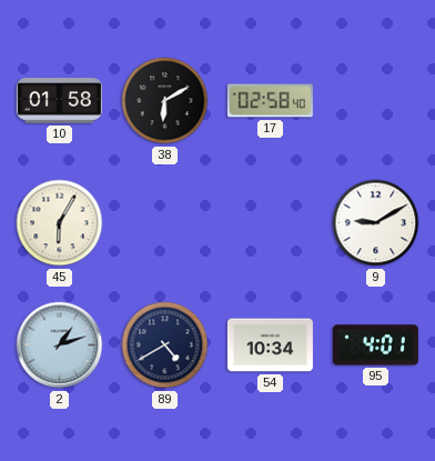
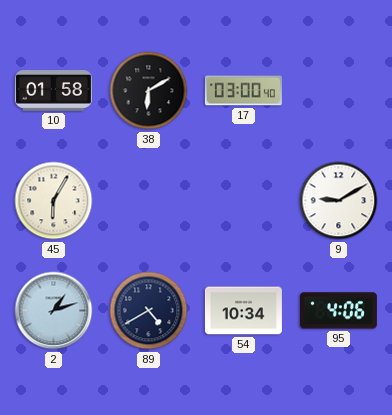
17: 02:58 -> 03:00 (243, 91)
95: 4:01 -> 4:06 (338, 311)
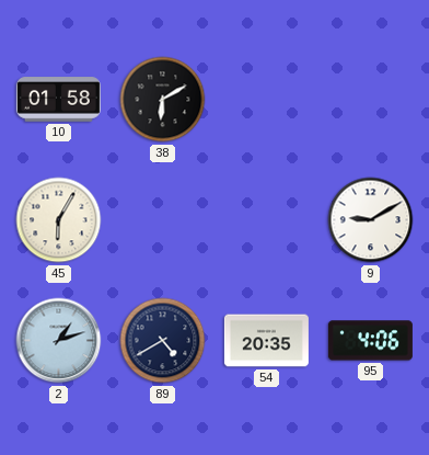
17: 03:00 -> none (243, 91)
54: 10:34 -> 20:35 (266, 341)
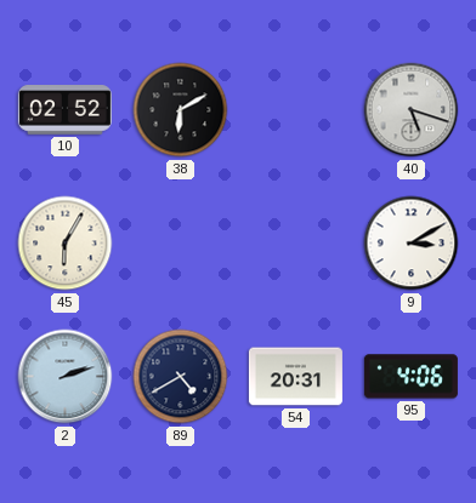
10: 01:58 -> 02:52 (64, 110)
40: none -> 5:18 (412, 110)
9: 9:10 -> 3:10 (412, 244)
2: 1:12 -> 2:12 (66, 377)
54: 20:35 -> 20:31 (295, 377)
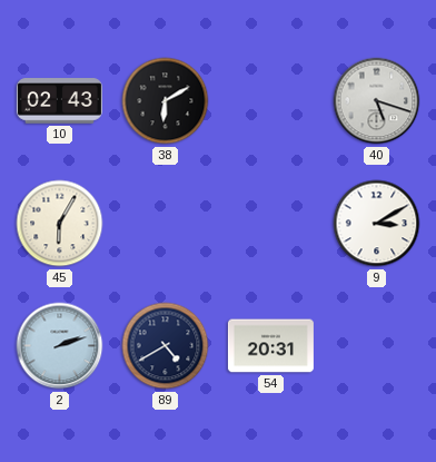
10: 02:52 -> 02:43 (59, 101)
95: 4:06 -> none (410, 377)
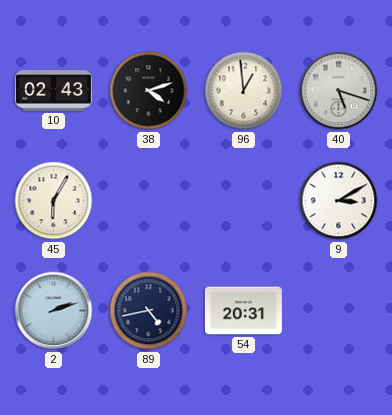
38: 6:10 -> 4:12 (149, 91)
96: none -> 12:59 (244, 91)
89: 4:40 -> 4:43 (149, 311)
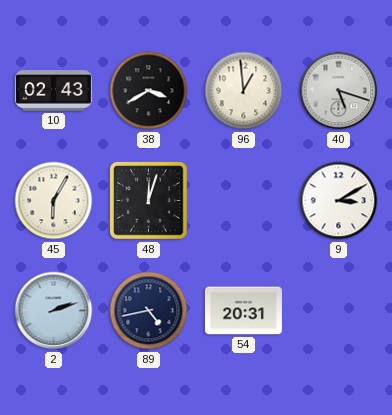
38: 4:12 -> 3:40 (149, 91)
48: none -> 12:03 (149, 201)
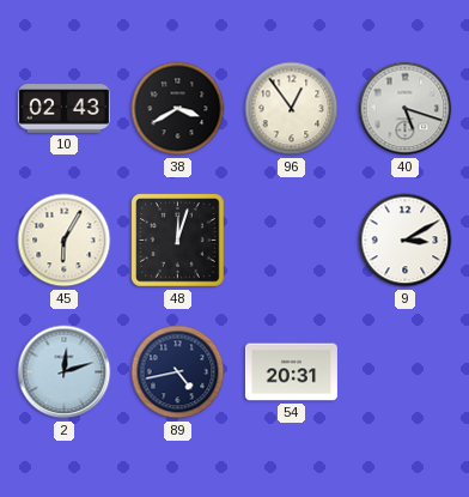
96: 12:59 -> 12:54 (292, 109)
2: 2:12 -> 12:12 (65, 372)
